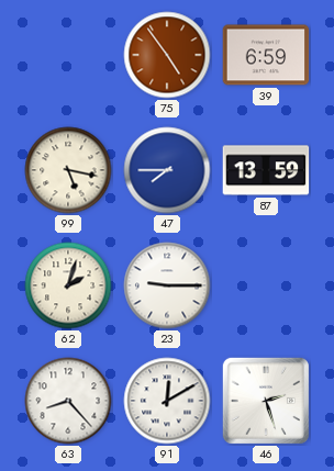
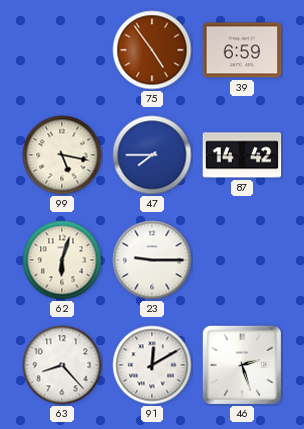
87: 13:59 -> 14:42 (242, 155)
62: 2:03 -> 6:03 (62, 260)
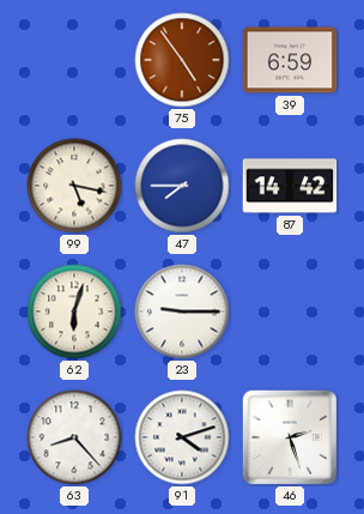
91: 12:10 -> 4:12 (182, 437)
